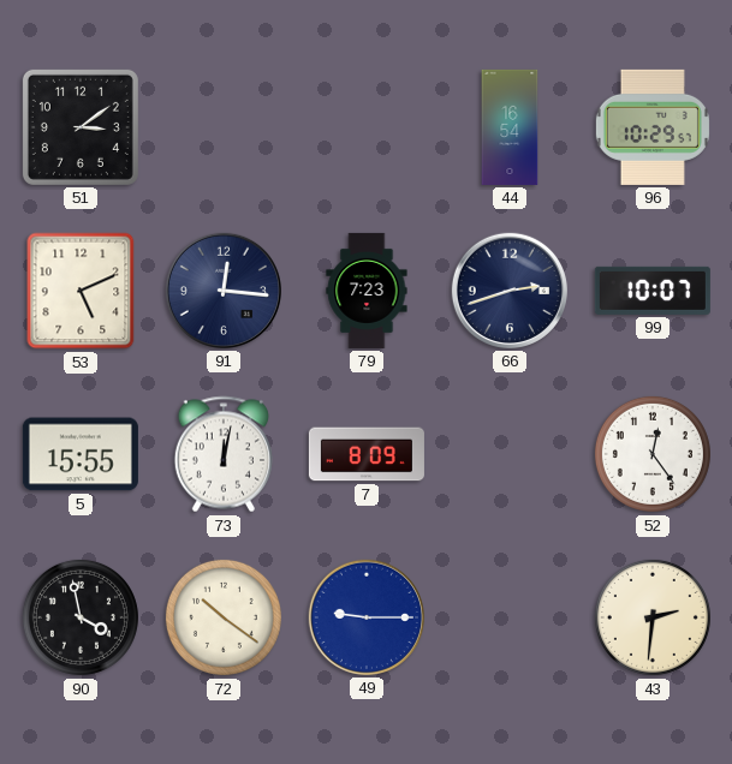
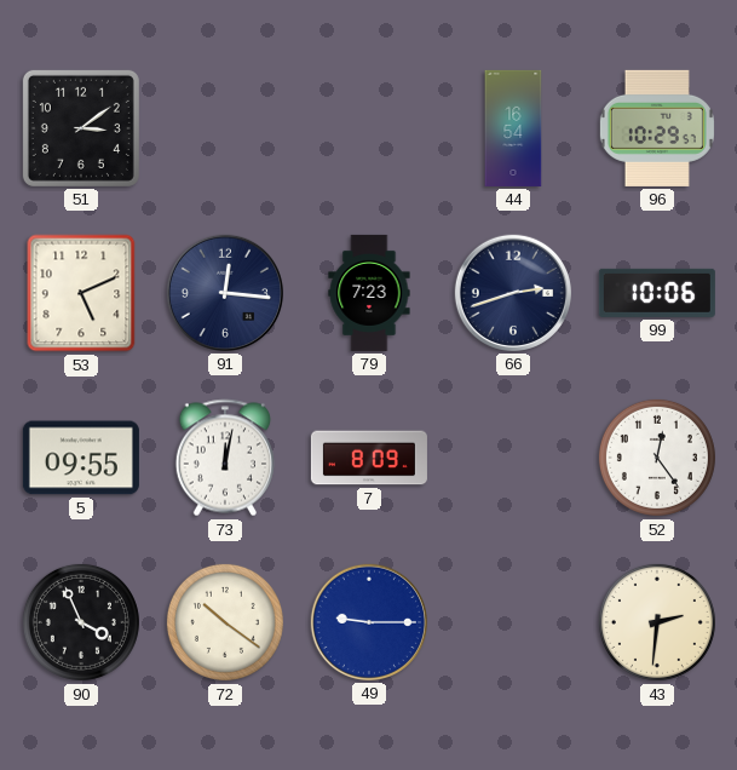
99: 10:07 -> 10:06 (657, 293)
5: 15:55 -> 09:55 (81, 458)
90: 3:58 -> 3:56 (81, 622)
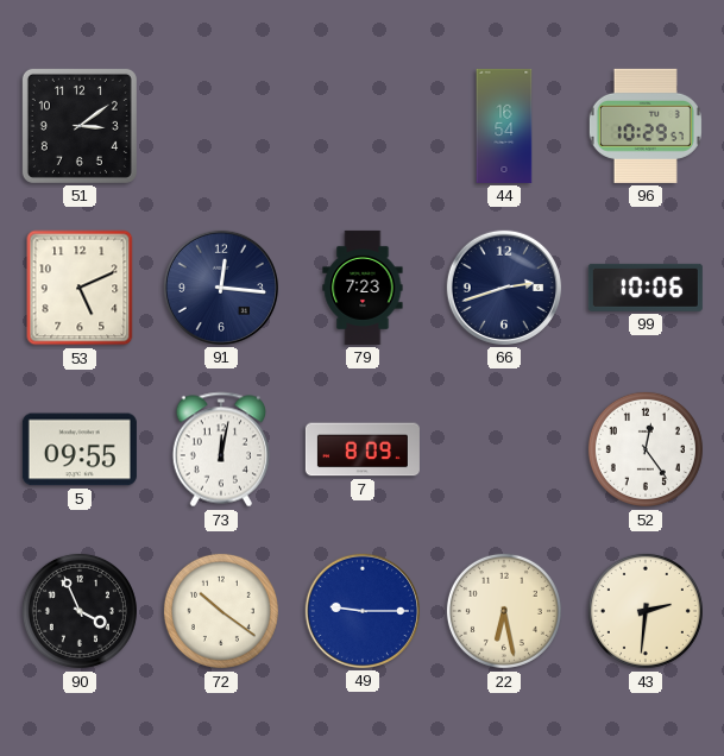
22: none -> 6:28 (504, 611)
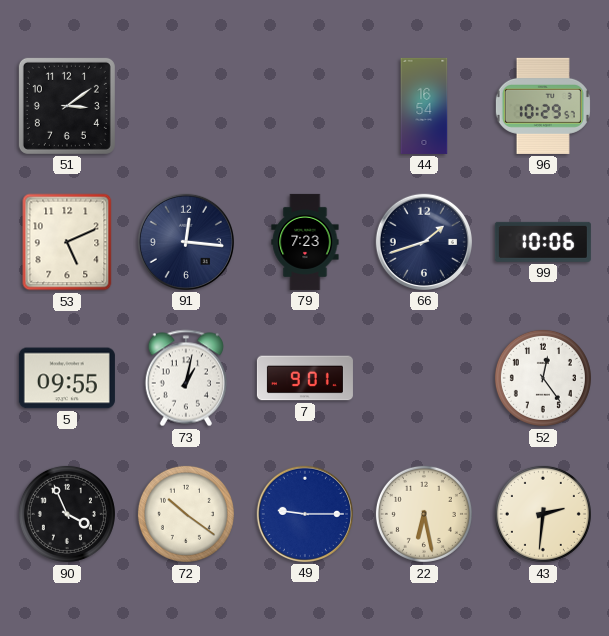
66: 2:42 -> 1:42 (424, 242)
73: 12:02 -> 1:02 (186, 378)
7: 8:09 -> 9:01 (305, 378)
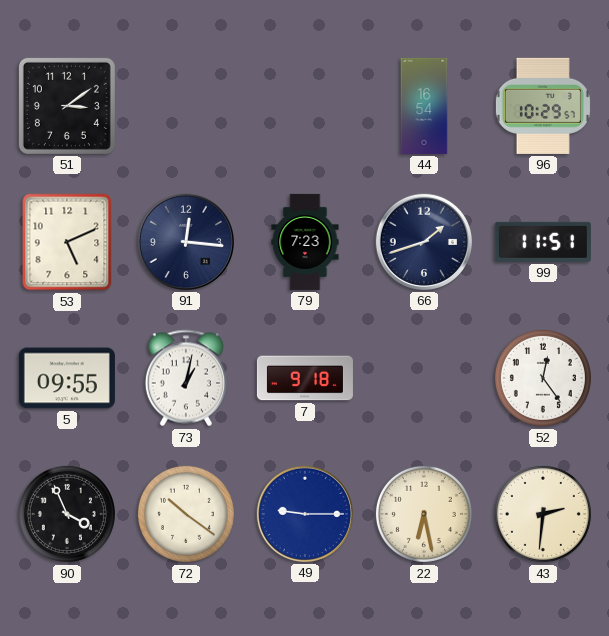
99: 10:06 -> 11:51 (543, 242)
7: 9:01 -> 9:18 (305, 378)
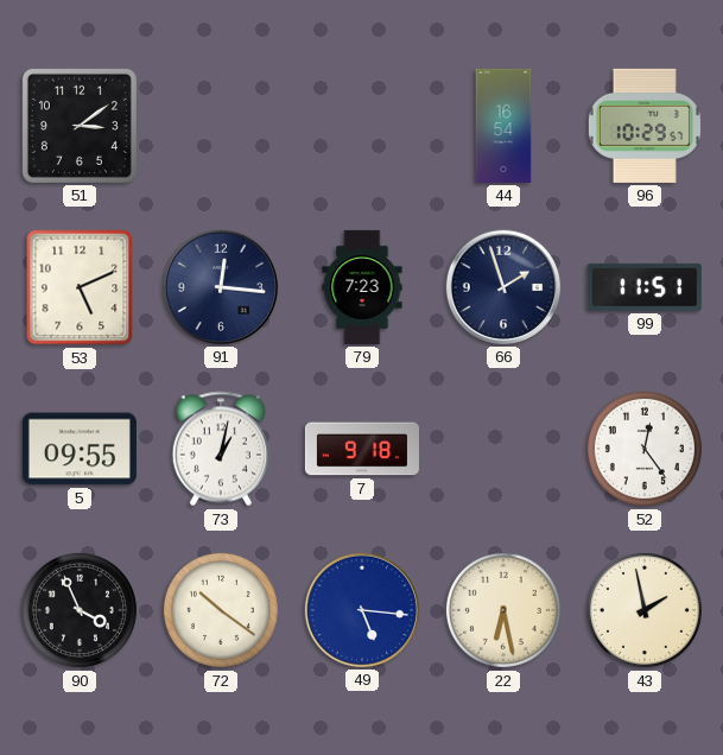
66: 1:42 -> 1:57 (503, 287)
49: 9:15 -> 5:16 (362, 610)
43: 2:31 -> 1:58 (645, 610)
